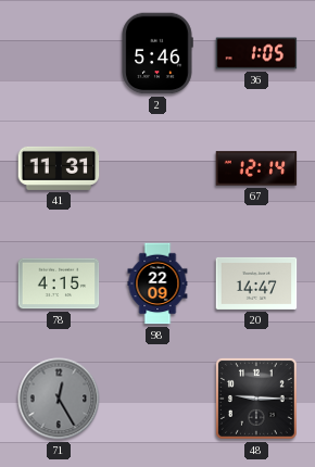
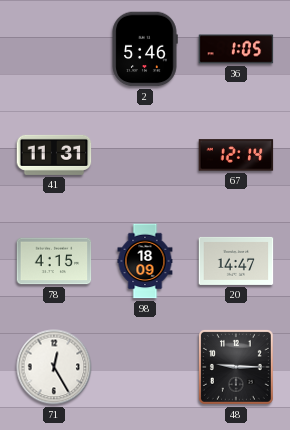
98: 22:09 -> 18:09 (145, 261)
71 dial: grey -> white (54, 367)
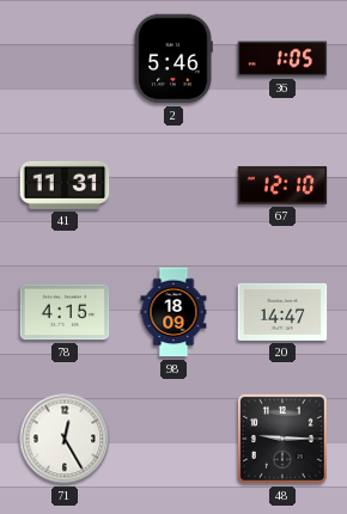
67: 12:14 -> 12:10 (282, 185)
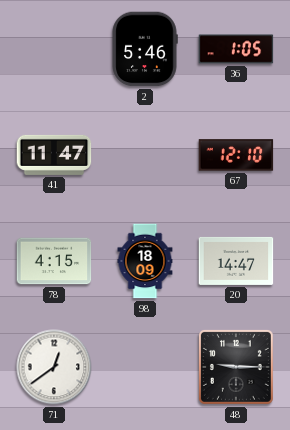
41: 11:31 -> 11:47 (54, 155)
71: 12:25 -> 12:39 (54, 367)
